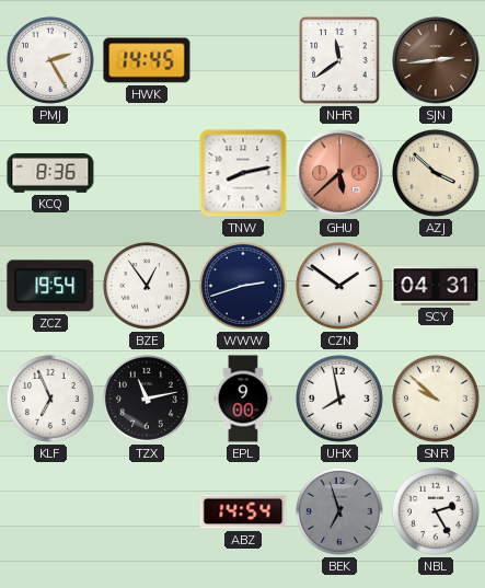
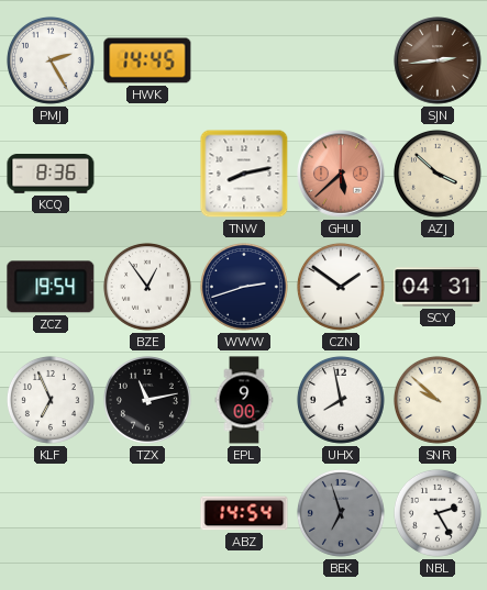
NHR: 11:39 -> none (339, 60)
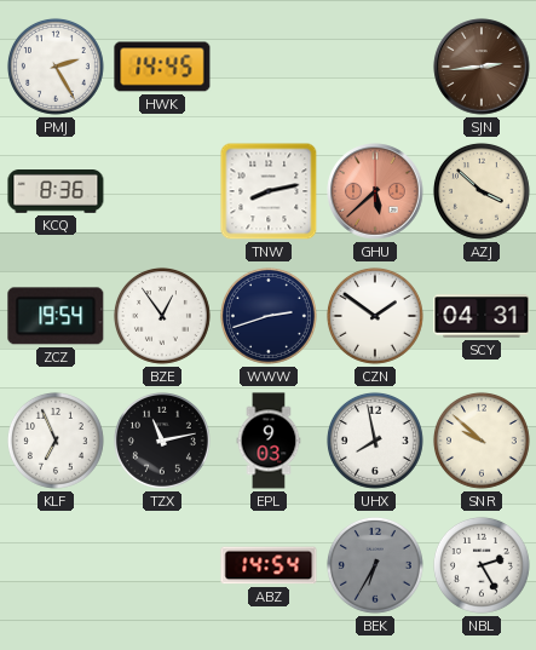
EPL: 9:00 -> 9:03 (269, 441)
BEK: 6:57 -> 6:35 (375, 565)
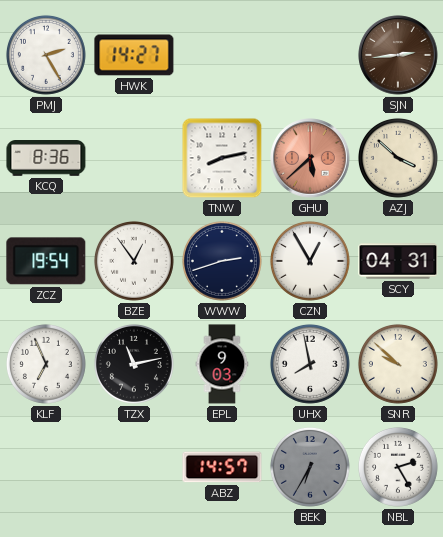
HWK: 14:45 -> 14:27 (134, 55)
CZN: 1:51 -> 12:55 (310, 261)
ABZ: 14:54 -> 14:57 (222, 467)
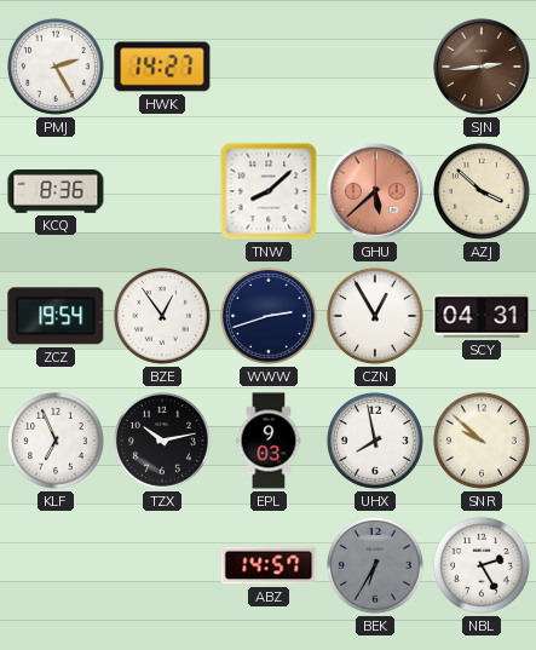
TNW: 8:13 -> 8:08 (269, 191)
TZX: 11:13 -> 10:13 (162, 441)
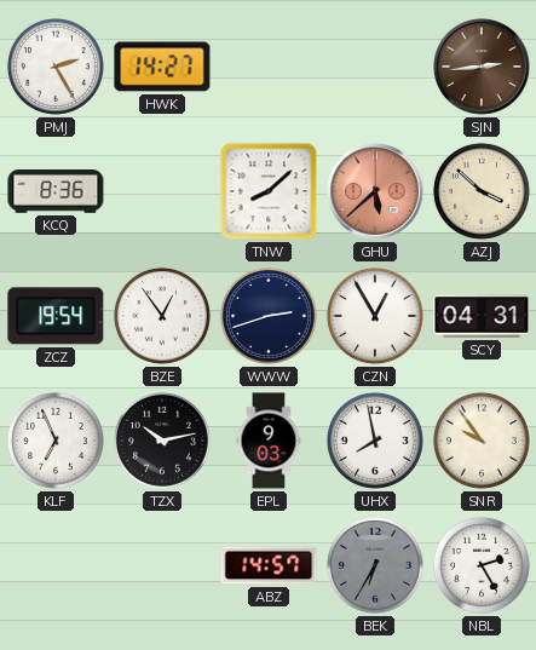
SNR: 9:52 -> 9:54 (482, 441)
